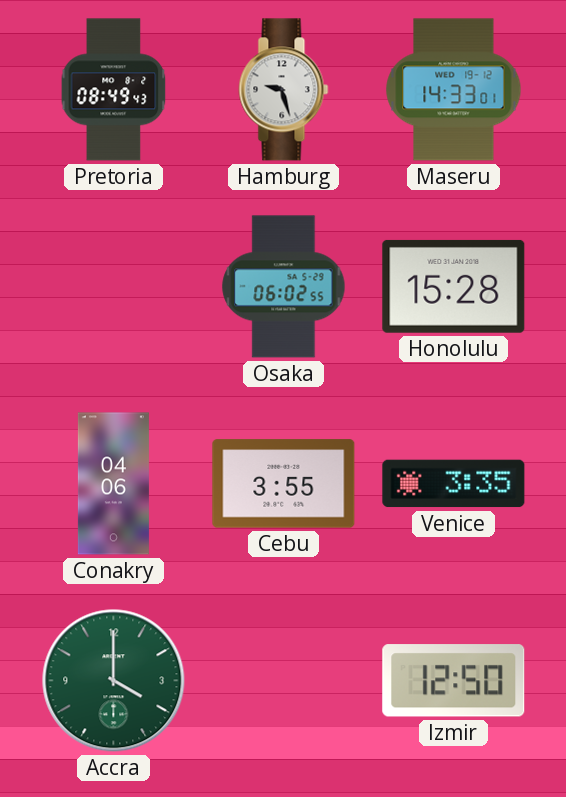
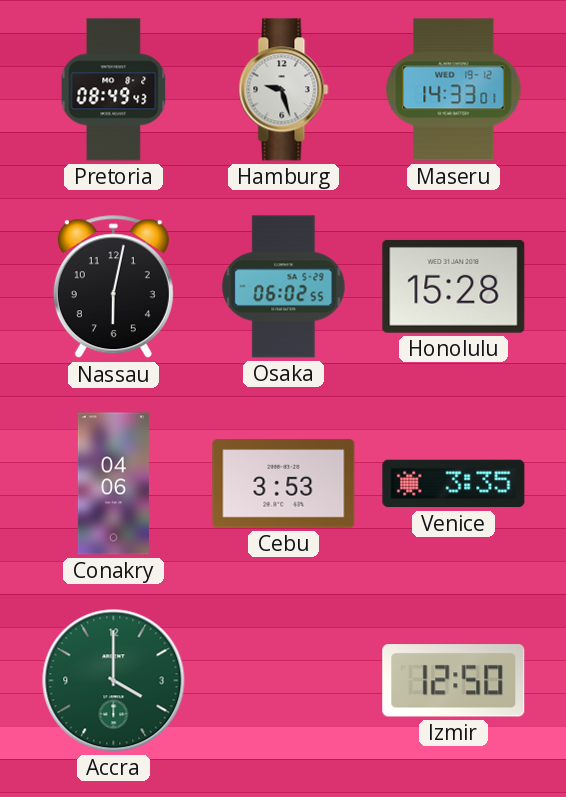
Nassau: none -> 6:02 (113, 287)
Cebu: 3:55 -> 3:53 (284, 484)
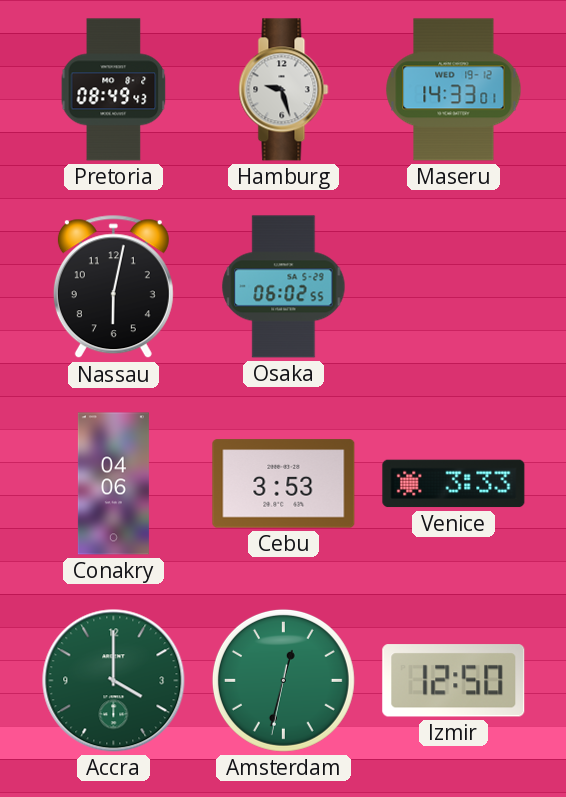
Honolulu: 15:28 -> none (454, 286)
Venice: 3:35 -> 3:33 (454, 484)
Amsterdam: none -> 12:32 (283, 680)
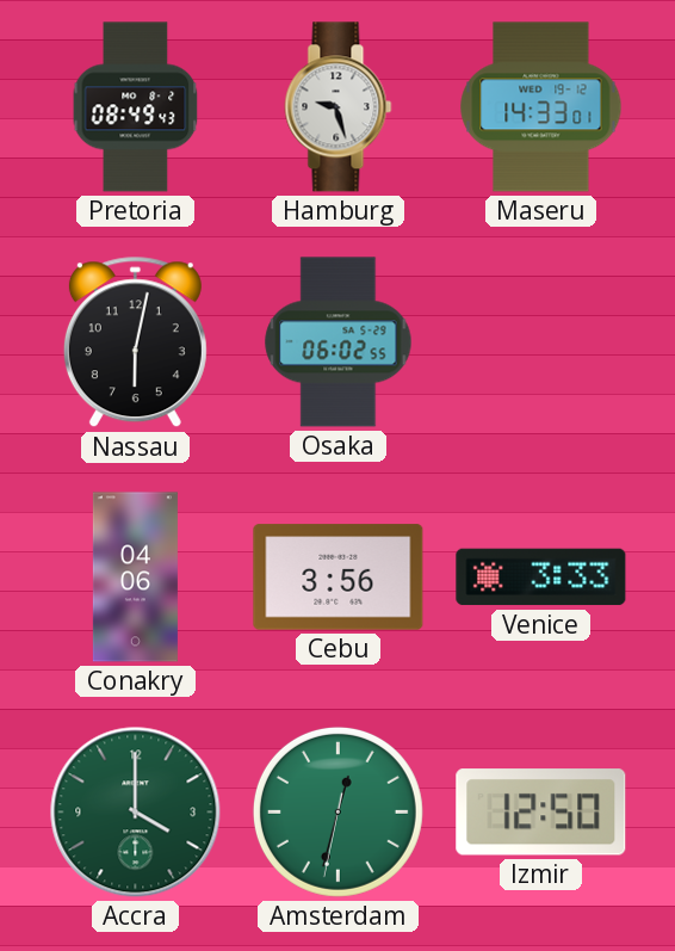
Cebu: 3:53 -> 3:56 (339, 578)
